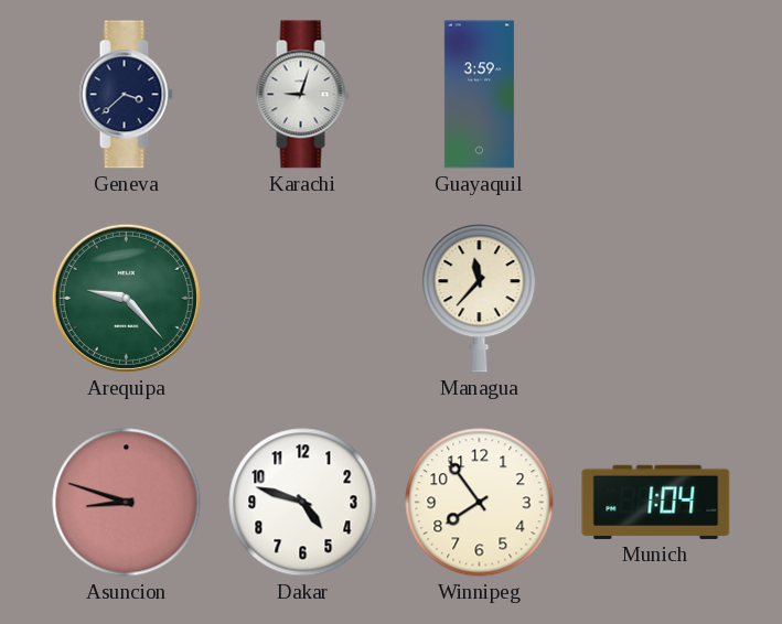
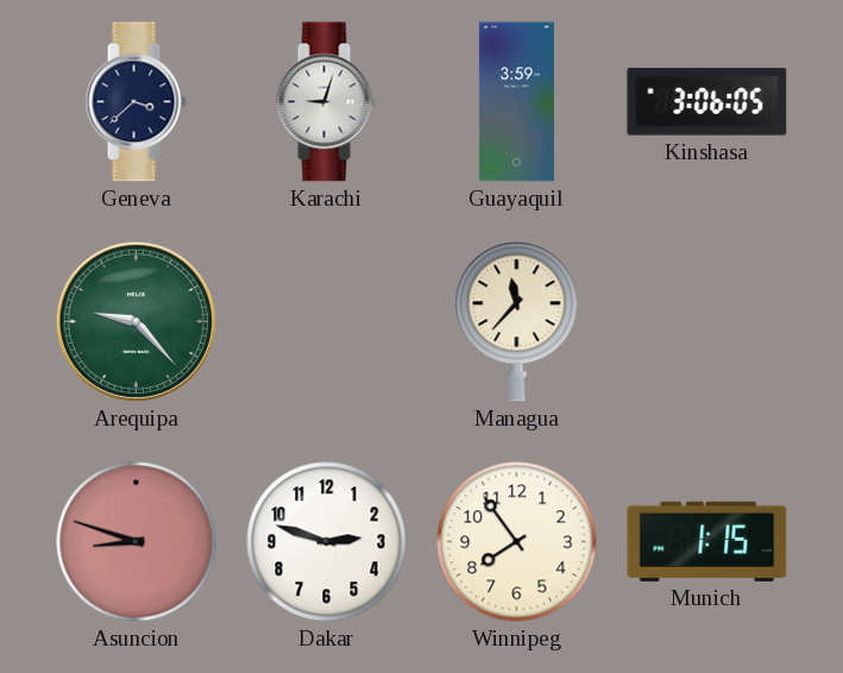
Kinshasa: none -> 3:06 (707, 102)
Dakar: 4:48 -> 2:48 (327, 542)
Munich: 1:04 -> 1:15 (707, 541)
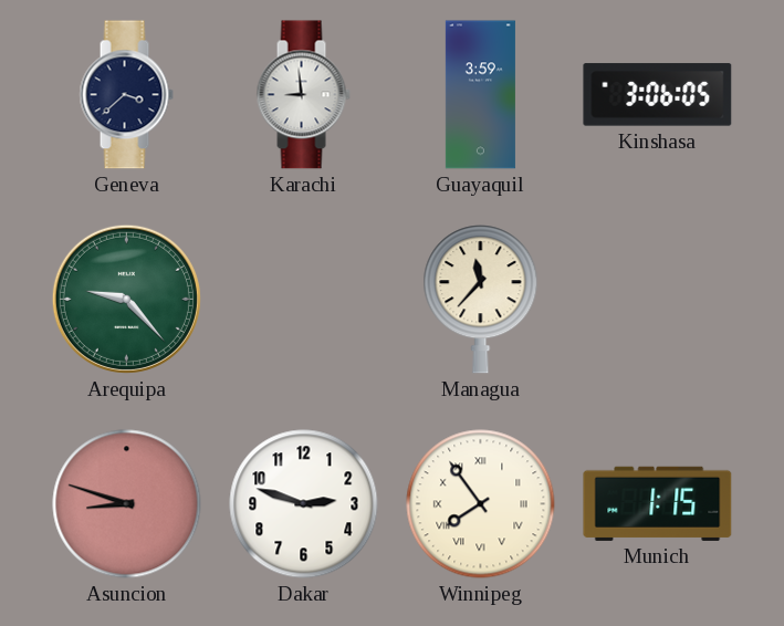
Karachi: 9:03 -> 8:59 (303, 95)
Winnipeg numerals: Arabic -> Roman (481, 504)
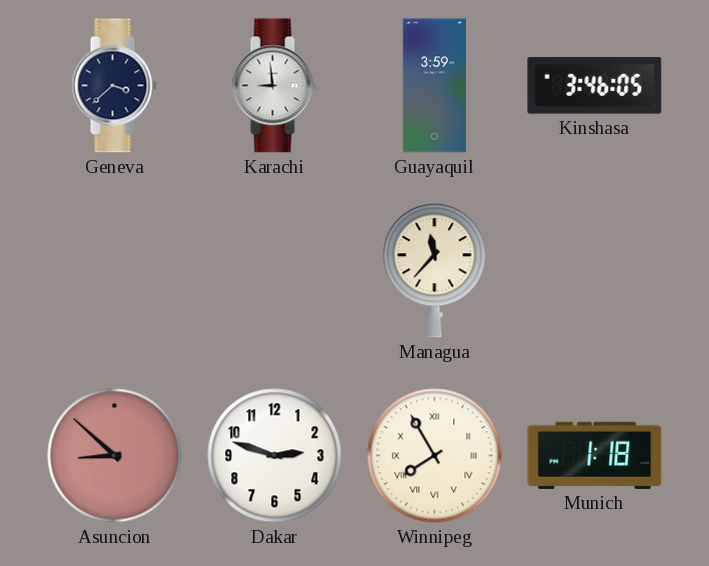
Kinshasa: 3:06 -> 3:46 (595, 86)
Arequipa: 9:23 -> none (126, 299)
Asuncion: 8:48 -> 8:52 (115, 456)
Winnipeg: 7:54 -> 7:55 (435, 456)
Munich: 1:15 -> 1:18 (595, 455)
